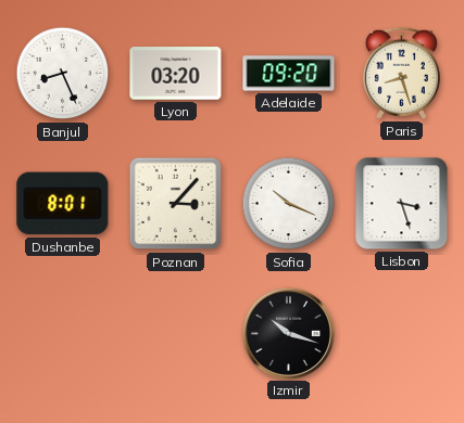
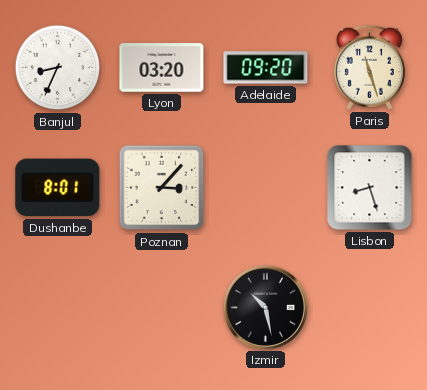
Banjul: 8:26 -> 8:34 (58, 68)
Paris: 8:27 -> 11:27 (369, 67)
Sofia: 10:19 -> none (289, 204)
Lisbon: 3:27 -> 8:27 (370, 188)
Izmir: 10:18 -> 10:28 (265, 307)
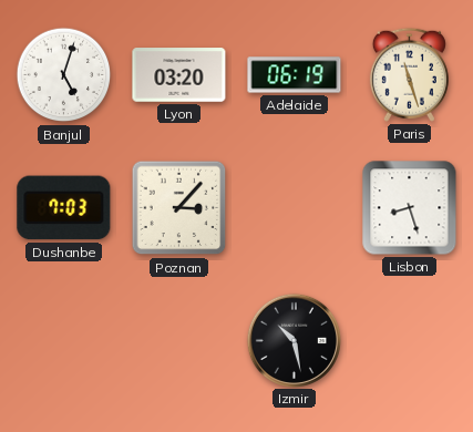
Banjul: 8:34 -> 5:03 (64, 75)
Adelaide: 09:20 -> 06:19 (295, 75)
Dushanbe: 8:01 -> 7:03 (64, 208)
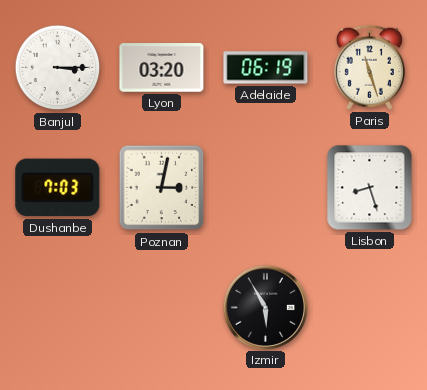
Banjul: 5:03 -> 3:15 (58, 68)
Poznan: 3:07 -> 3:02 (162, 188)
Izmir: 10:28 -> 5:55 (265, 307)
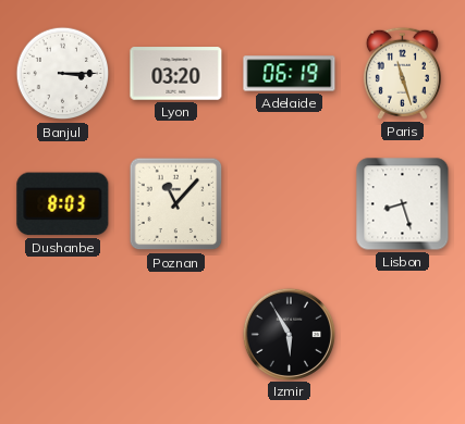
Dushanbe: 7:03 -> 8:03 (63, 204)
Poznan: 3:02 -> 11:07 (176, 204)
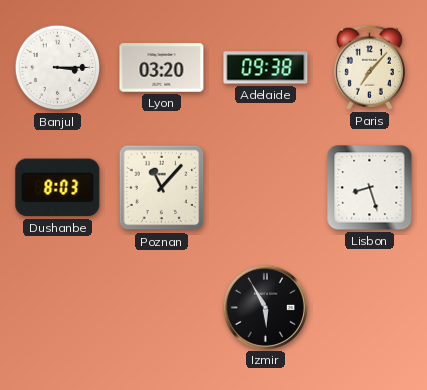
Adelaide: 06:19 -> 09:38 (266, 68)
Paris: 11:27 -> 7:07 (369, 67)
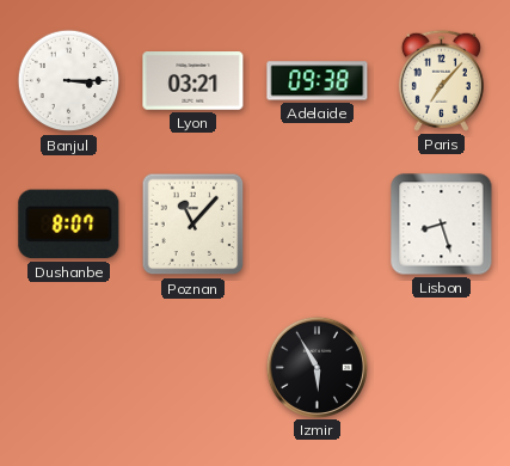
Lyon: 03:20 -> 03:21 (193, 81)
Dushanbe: 8:03 -> 8:07 (69, 225)
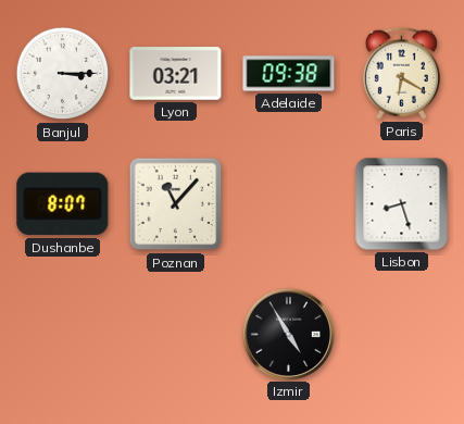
Paris: 7:07 -> 6:20 (401, 73)
Izmir: 5:55 -> 4:55 (288, 334)
